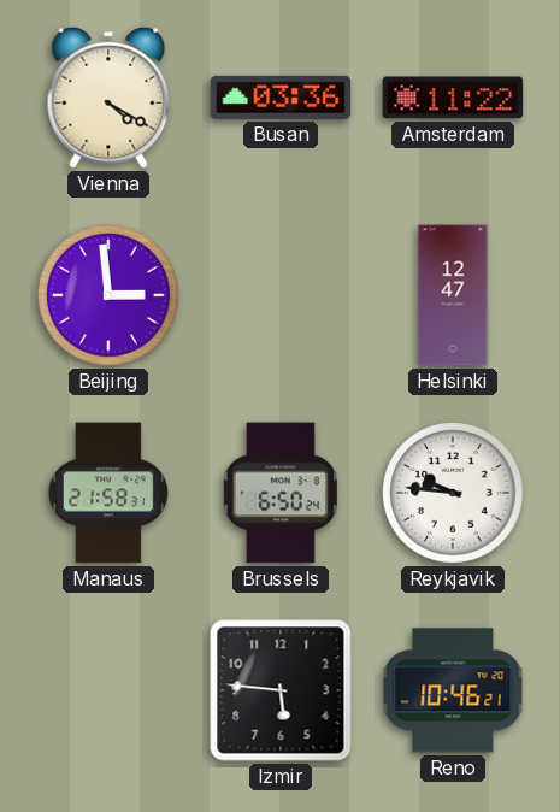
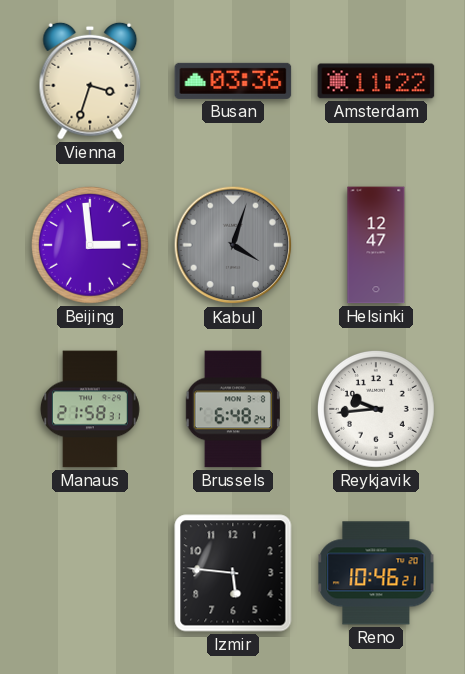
Vienna: 4:20 -> 3:33 (90, 81)
Kabul: none -> 4:03 (233, 245)
Brussels: 6:50 -> 6:48 (233, 409)
Reykjavik: 9:46 -> 9:44 (376, 409)
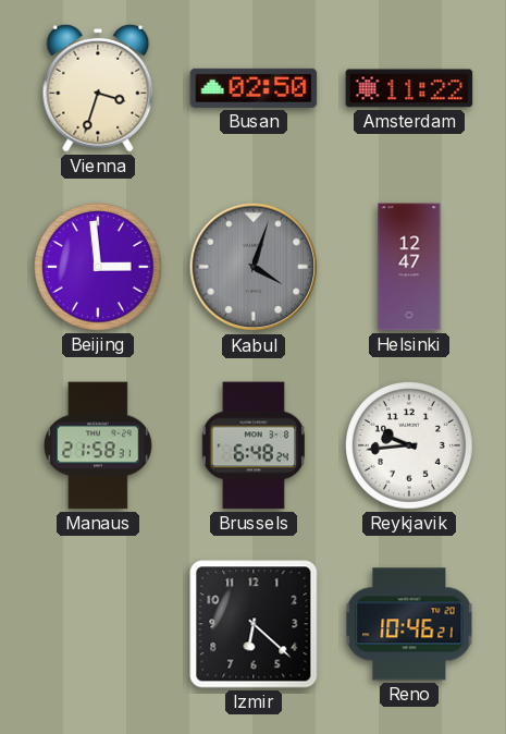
Busan: 03:36 -> 02:50 (254, 88)
Izmir: 5:46 -> 6:22 (254, 624)
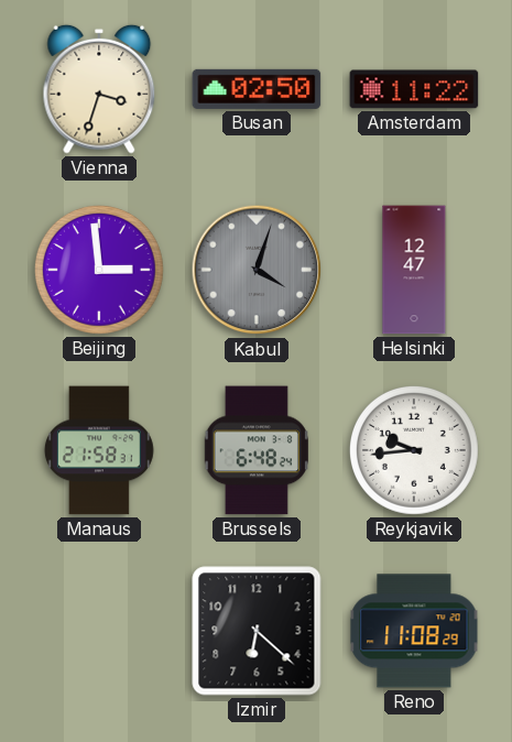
Reno: 10:46 -> 11:08 (414, 631)
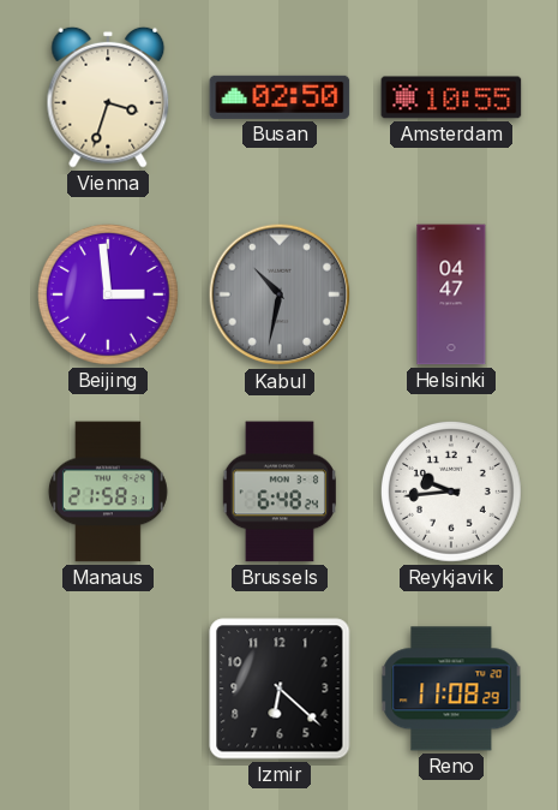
Amsterdam: 11:22 -> 10:55 (451, 97)
Kabul: 4:03 -> 10:32 (280, 294)
Helsinki: 12:47 -> 04:47 (451, 294)
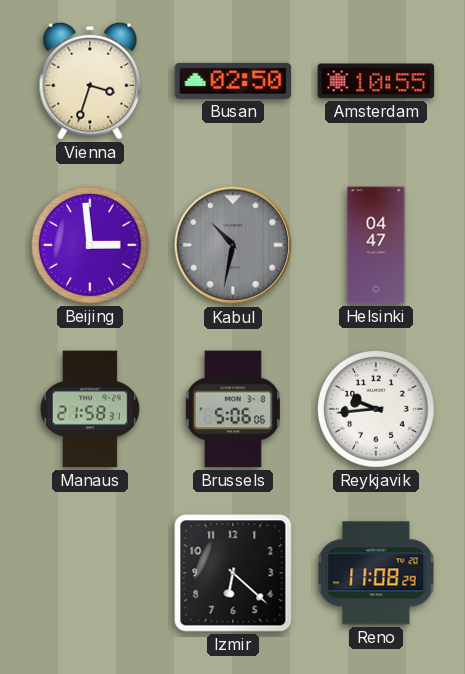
Brussels: 6:48 -> 5:06 (233, 409)
